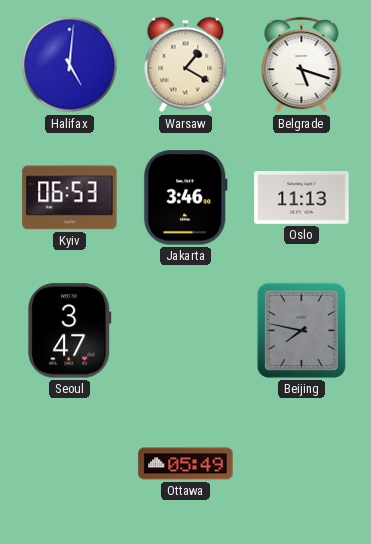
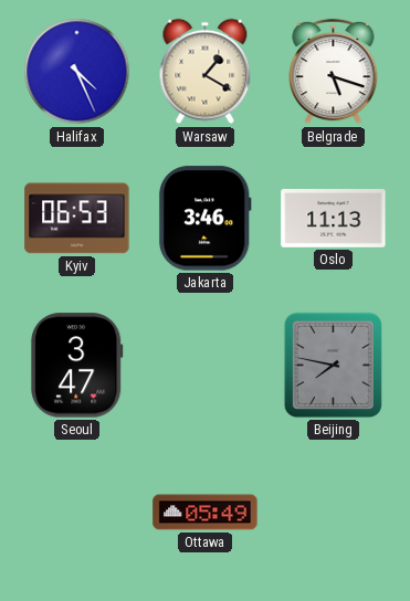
Halifax: 5:01 -> 4:26 (77, 72)
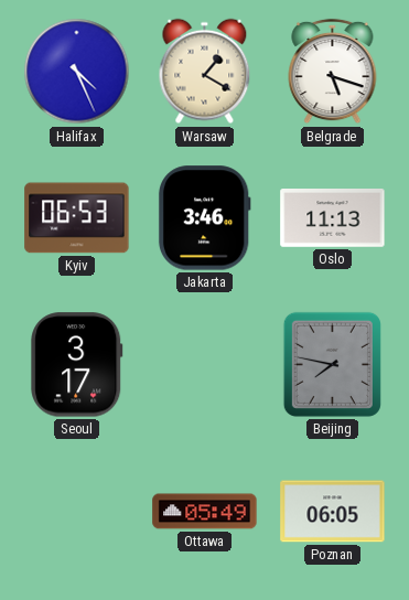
Seoul: 3:47 -> 3:17 (77, 365)
Poznan: none -> 06:05 (333, 512)
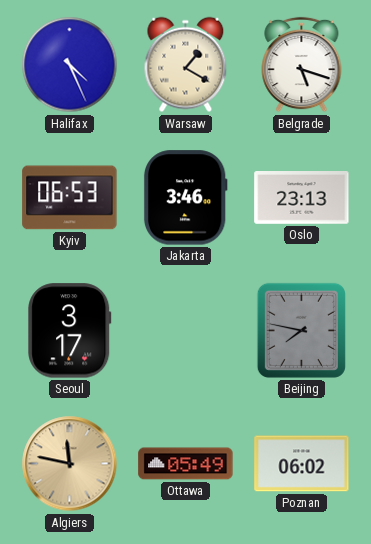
Oslo: 11:13 -> 23:13 (302, 198)
Algiers: none -> 11:47 (70, 464)
Poznan: 06:05 -> 06:02 (302, 464)
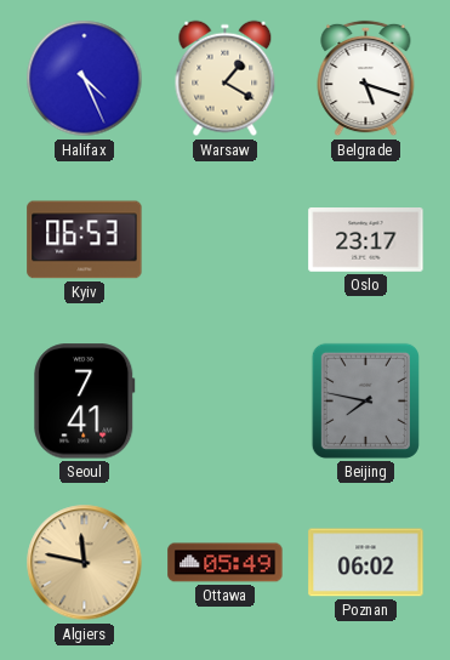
Jakarta: 3:46 -> none (185, 198)
Oslo: 23:13 -> 23:17 (366, 240)
Seoul: 3:17 -> 7:41 (85, 402)
